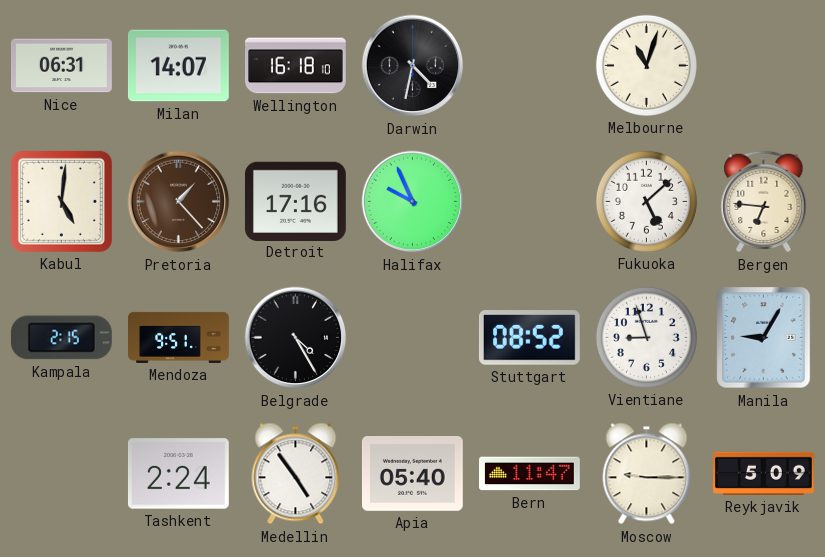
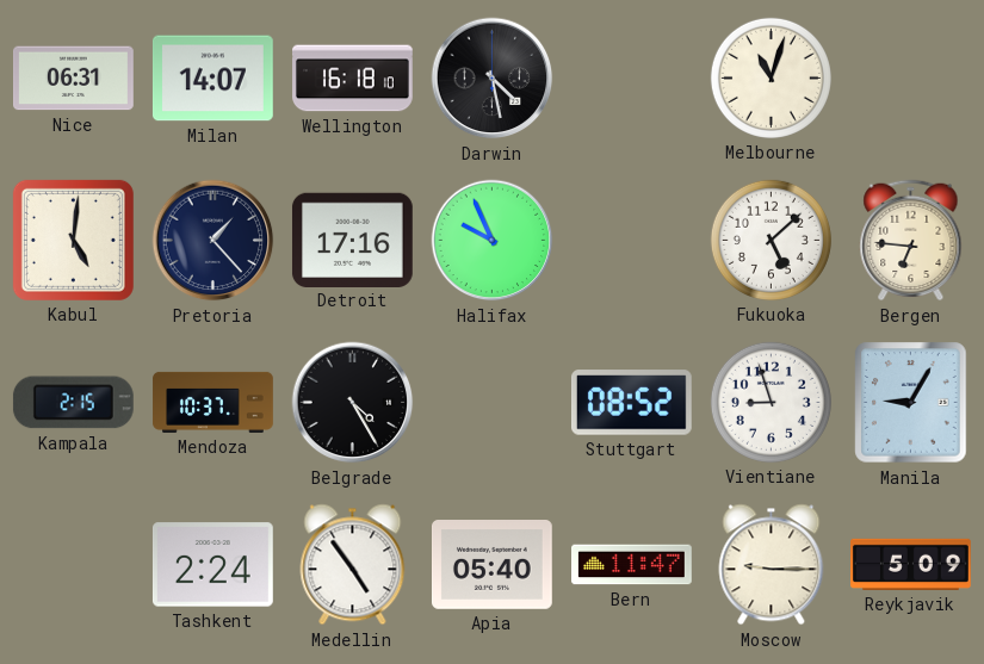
Darwin: 4:32 -> 4:28 (493, 79)
Pretoria dial: brown -> navy (213, 241)
Mendoza: 9:51 -> 10:37 (213, 402)
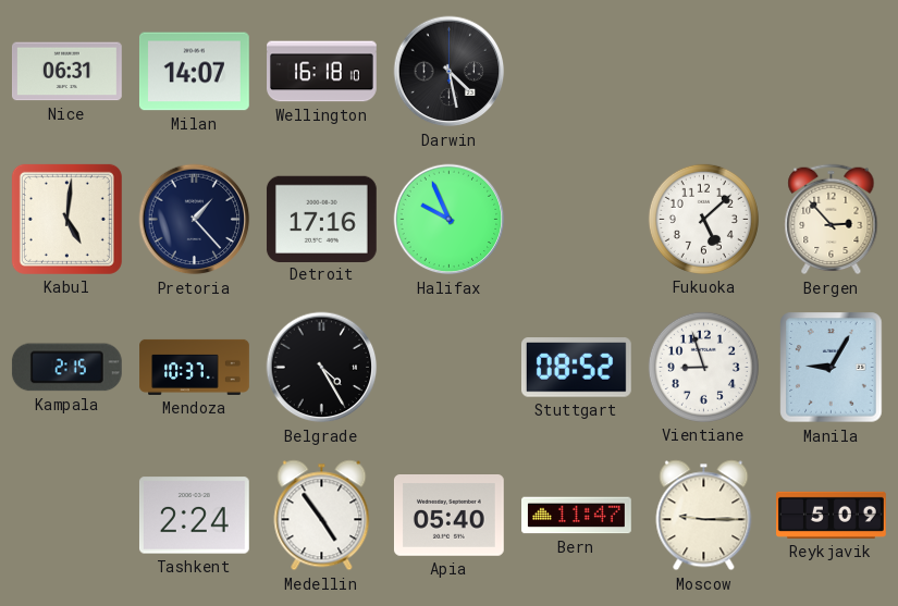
Melbourne: 11:03 -> none (771, 77)
Bergen: 6:46 -> 2:53 (832, 220)
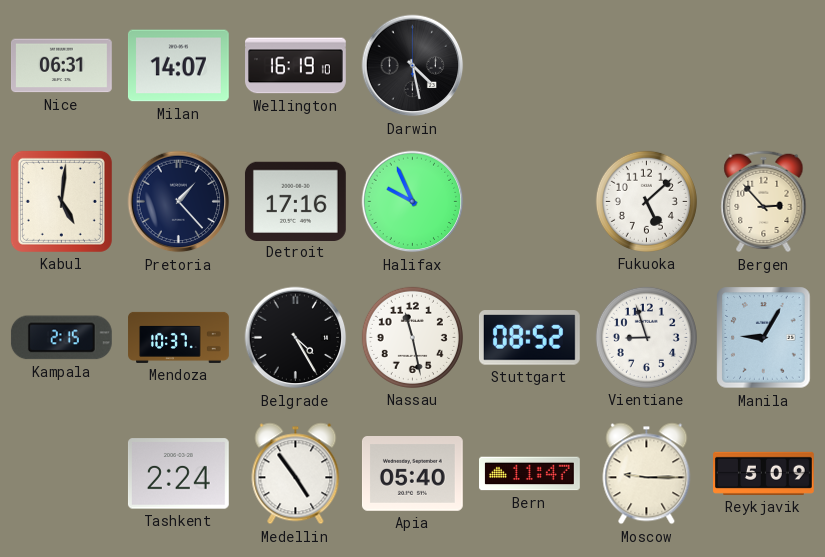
Wellington: 16:18 -> 16:19 (296, 66)
Nassau: none -> 11:28 (412, 337)
